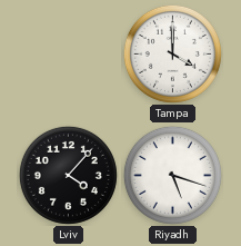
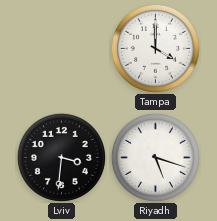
Lviv: 4:07 -> 3:31 (61, 157)
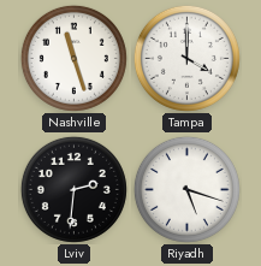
Nashville: none -> 11:27 (73, 58)
Lviv: 3:31 -> 2:31 (73, 189)
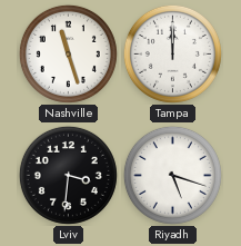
Tampa: 4:00 -> 12:00 (172, 53)
Lviv: 2:31 -> 3:31 (68, 175)
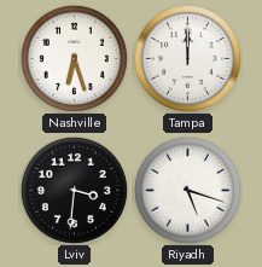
Nashville: 11:27 -> 6:27 (74, 58)
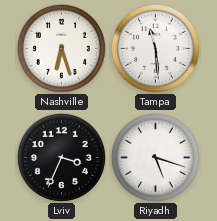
Tampa: 12:00 -> 11:29 (155, 48)
Lviv: 3:31 -> 3:34 (61, 157)
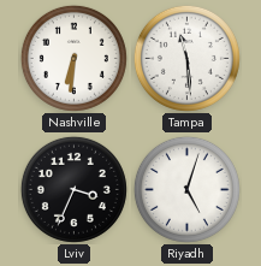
Nashville: 6:27 -> 6:31 (73, 58)
Riyadh: 5:18 -> 5:03 (186, 189)
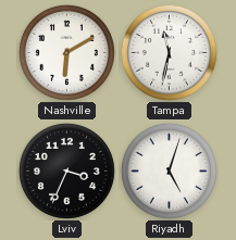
Nashville: 6:31 -> 6:10 (66, 52)
Tampa: 11:29 -> 11:32 (169, 52)
